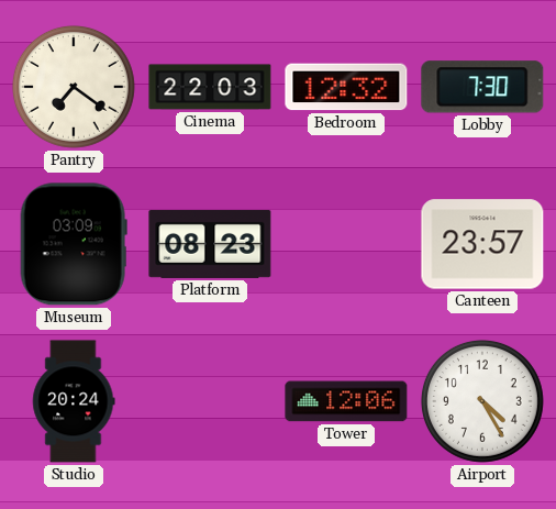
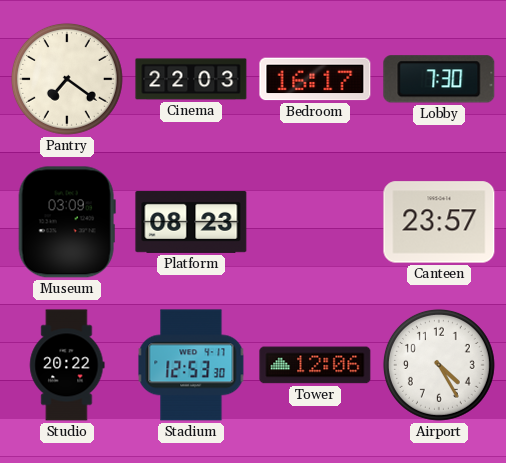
Bedroom: 12:32 -> 16:17 (315, 79)
Studio: 20:24 -> 20:22 (67, 365)
Stadium: none -> 12:53 (191, 365)
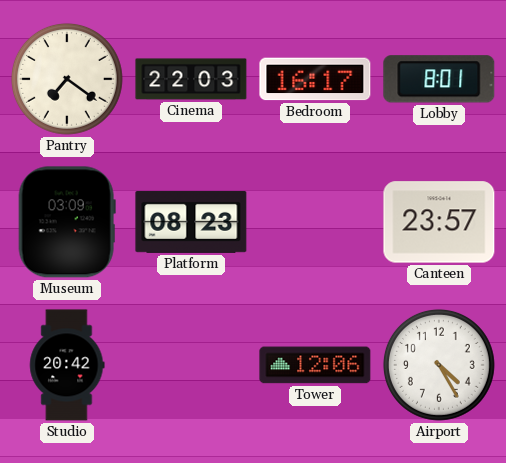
Lobby: 7:30 -> 8:01 (439, 79)
Studio: 20:22 -> 20:42 (67, 365)
Stadium: 12:53 -> none (191, 365)
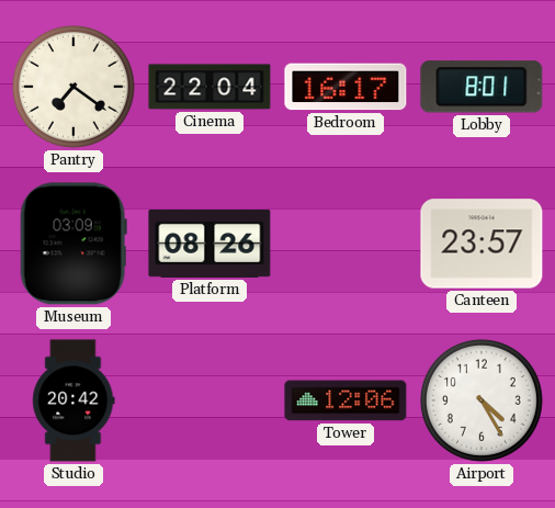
Cinema: 22:03 -> 22:04 (209, 87)
Platform: 08:23 -> 08:26 (209, 244)
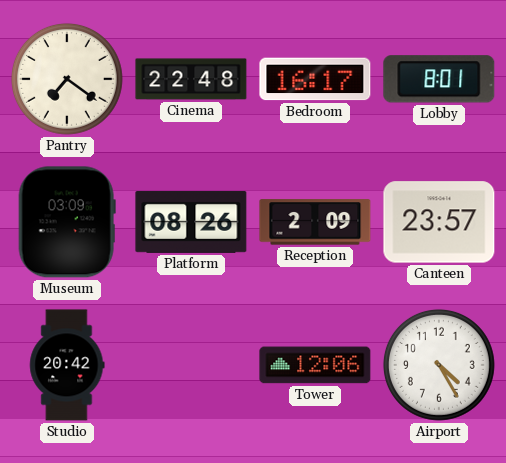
Cinema: 22:04 -> 22:48 (191, 79)
Reception: none -> 2:09 (315, 222)
